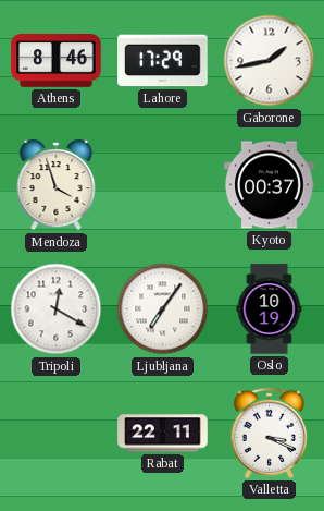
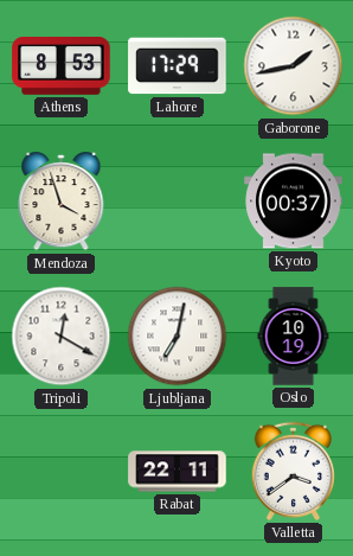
Athens: 8:46 -> 8:53 (62, 66)
Ljubljana: 7:06 -> 7:02 (178, 337)
Valletta: 3:19 -> 3:39 (293, 471)
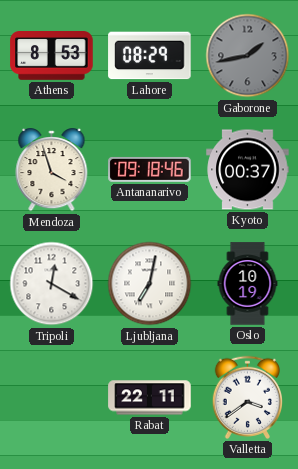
Lahore: 17:29 -> 08:29 (150, 56)
Gaborone dial: white -> grey (248, 56)
Antananarivo: none -> 09:18 (150, 169)
